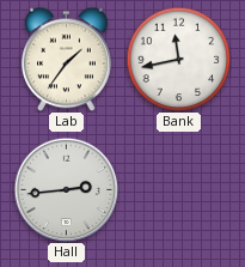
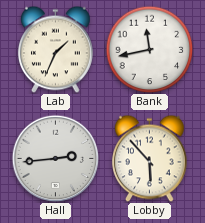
Lab: 1:36 -> 1:34 (56, 49)
Lobby: none -> 5:53 (150, 158)
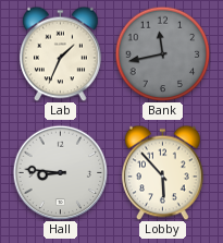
Bank dial: white -> grey (162, 53)
Hall: 2:44 -> 8:46 (60, 172)
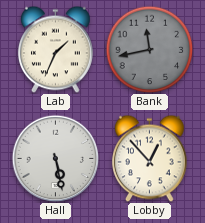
Hall: 8:46 -> 5:28 (55, 158)
Lobby: 5:53 -> 12:53 (150, 158)
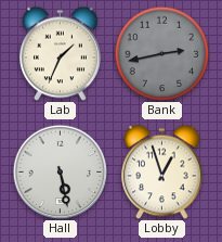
Bank: 11:43 -> 2:43 (161, 53)
Lobby: 12:53 -> 12:57 (162, 171)
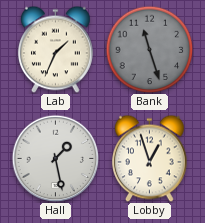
Bank: 2:43 -> 11:27 (149, 49)
Hall: 5:28 -> 1:28 (55, 158)
